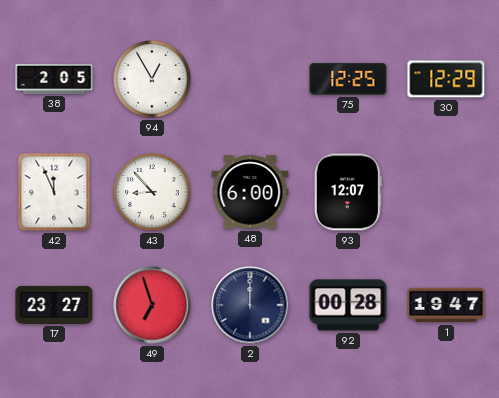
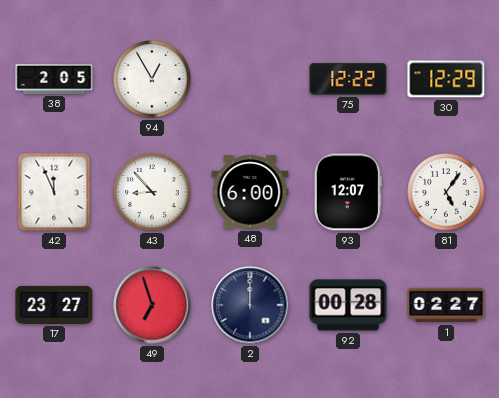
75: 12:25 -> 12:22 (348, 79)
81: none -> 5:06 (446, 192)
1: 19:47 -> 02:27 (446, 305)
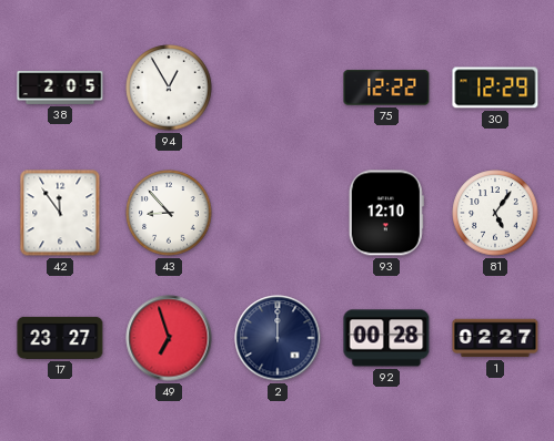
42: 11:56 -> 11:54 (60, 213)
48: 6:00 -> none (250, 192)
93: 12:07 -> 12:10 (386, 213)
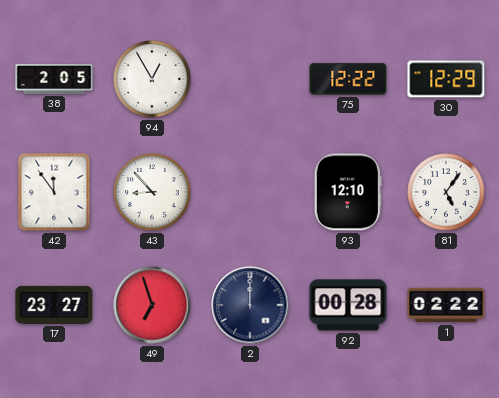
1: 02:27 -> 02:22 (446, 305)
